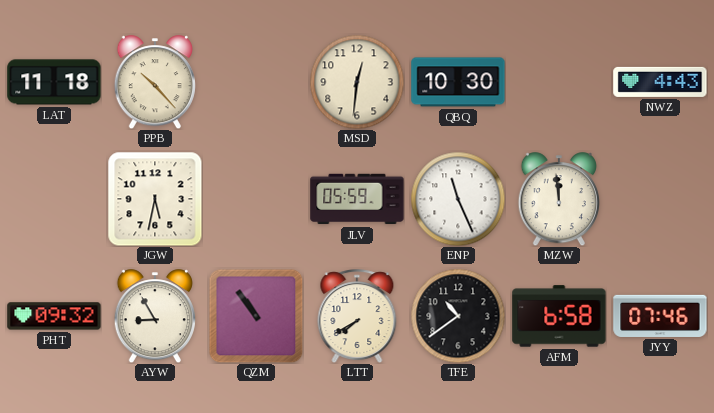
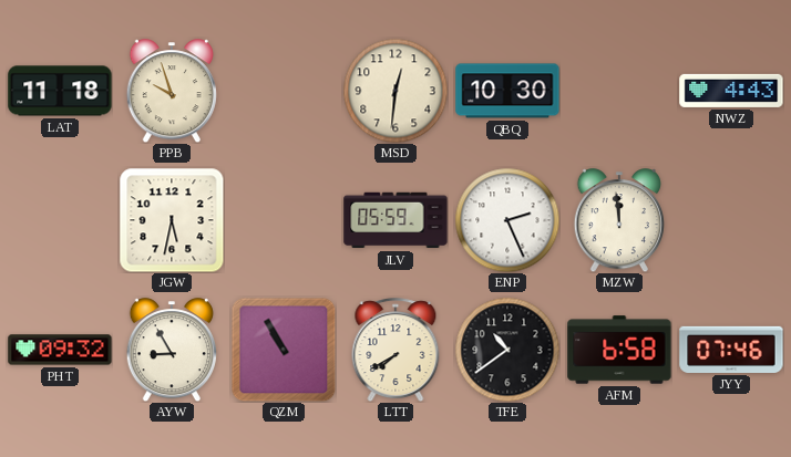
PPB: 10:23 -> 9:57 (172, 91)
ENP: 11:26 -> 2:26 (507, 220)
QZM: 10:54 -> 10:55 (284, 350)
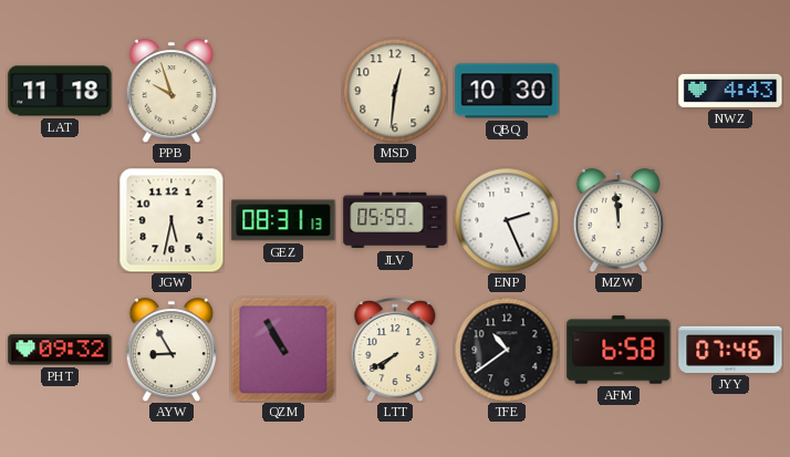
GEZ: none -> 08:31 (283, 220)
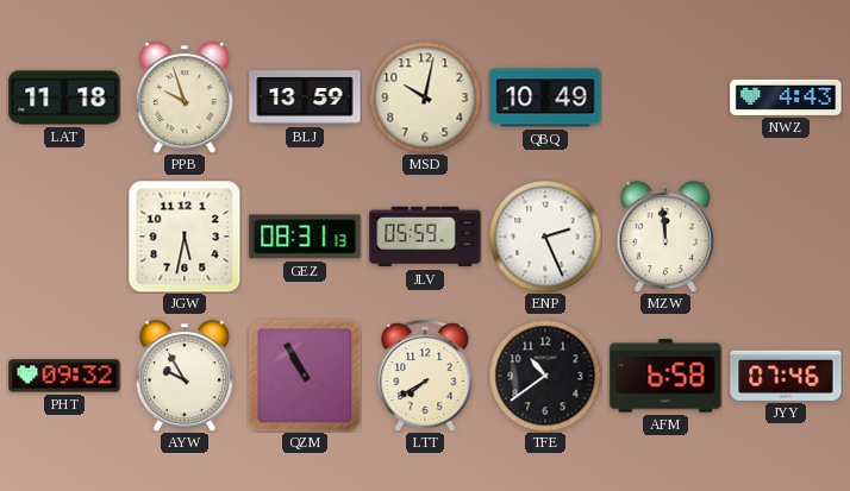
BLJ: none -> 13:59 (305, 97)
MSD: 12:31 -> 10:02 (425, 97)
QBQ: 10:30 -> 10:49 (545, 97)
AYW: 8:55 -> 9:55 (185, 376)
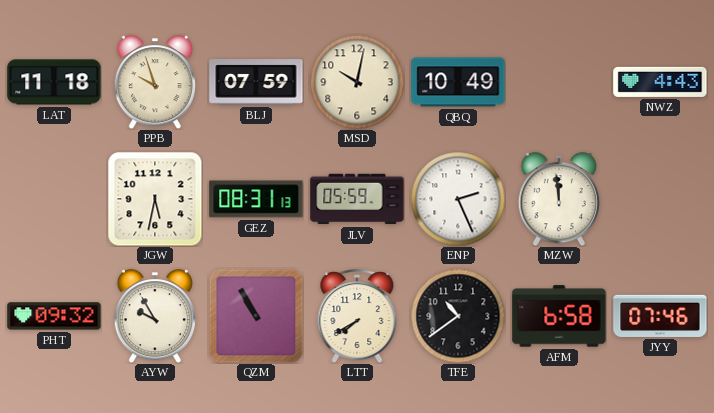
BLJ: 13:59 -> 07:59 (256, 82)
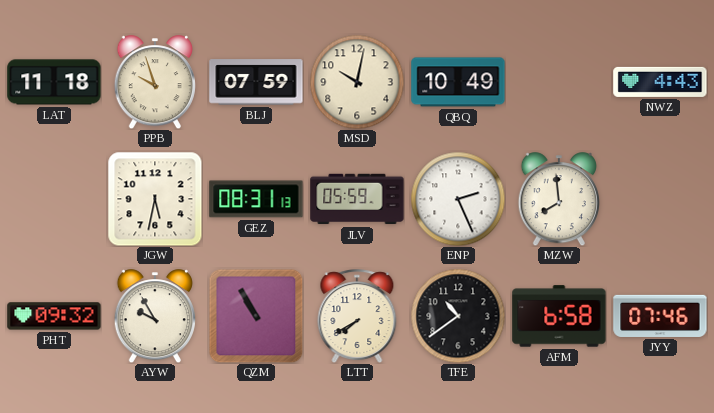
MZW: 11:59 -> 7:59 (559, 199)
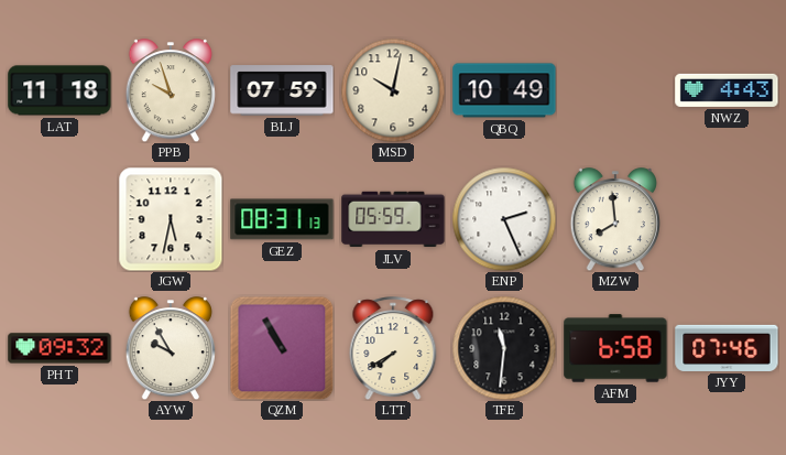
TFE: 10:39 -> 11:31 (504, 348)
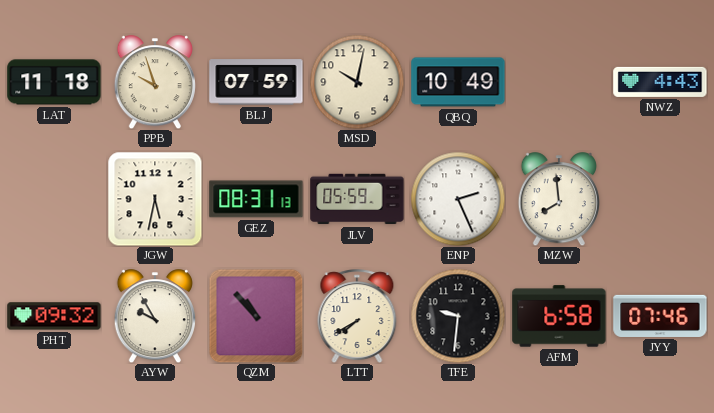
QZM: 10:55 -> 10:53 (256, 316)
TFE: 11:31 -> 9:31 (458, 316)
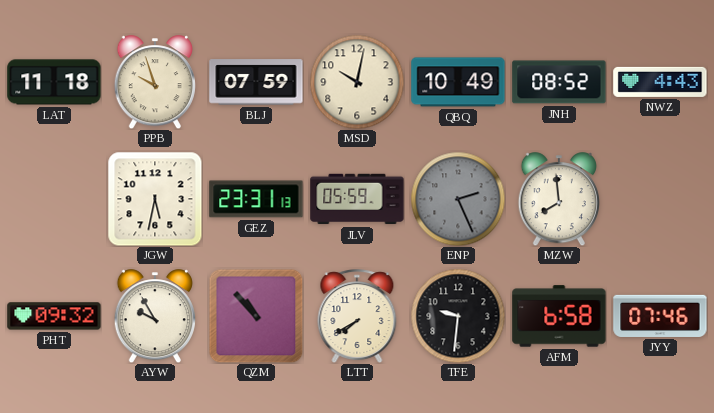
JNH: none -> 08:52 (559, 82)
GEZ: 08:31 -> 23:31 (256, 199)
ENP dial: white -> grey (458, 199)
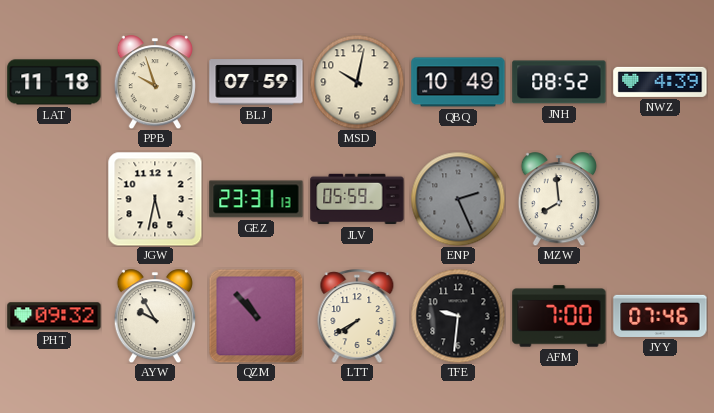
NWZ: 4:43 -> 4:39 (660, 82)
AFM: 6:58 -> 7:00 (559, 316)
